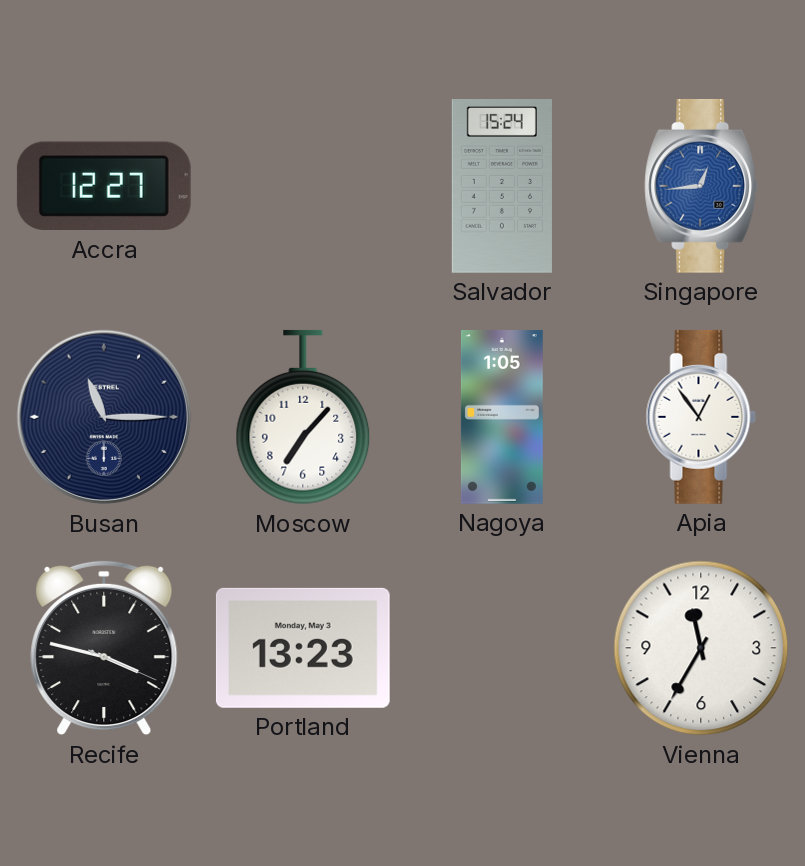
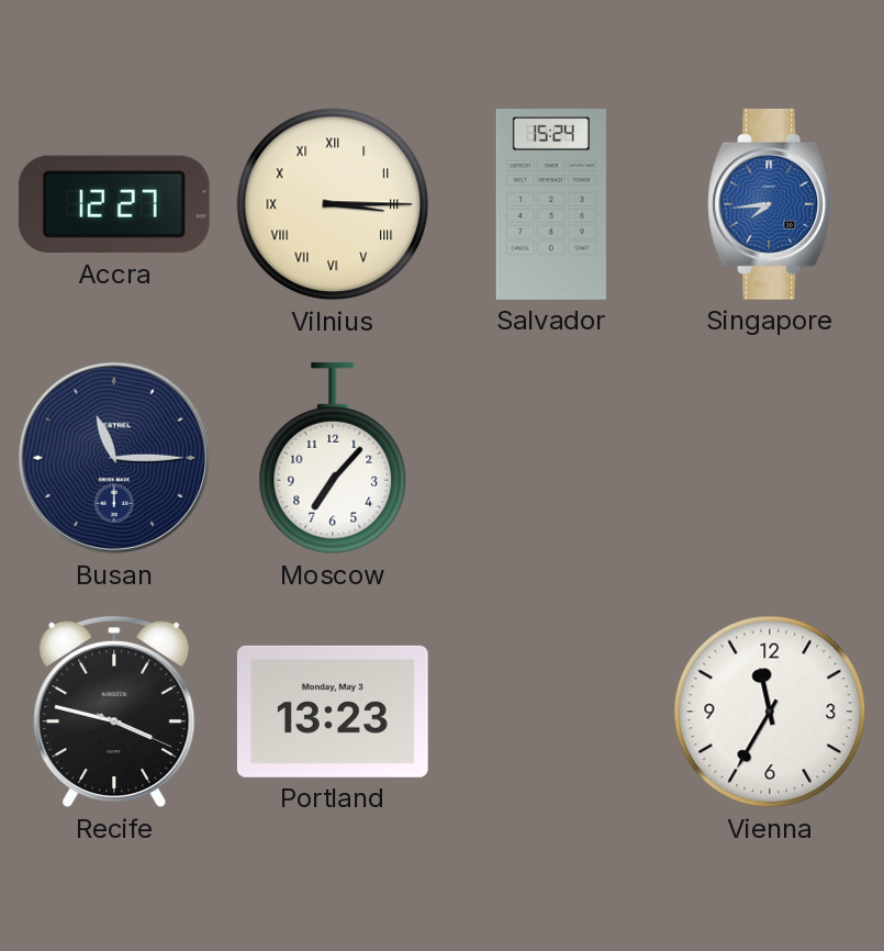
Vilnius: none -> 3:15 (333, 204)
Singapore: 12:44 -> 7:44 (771, 204)
Nagoya: 1:05 -> none (502, 418)
Apia: 12:54 -> none (701, 417)
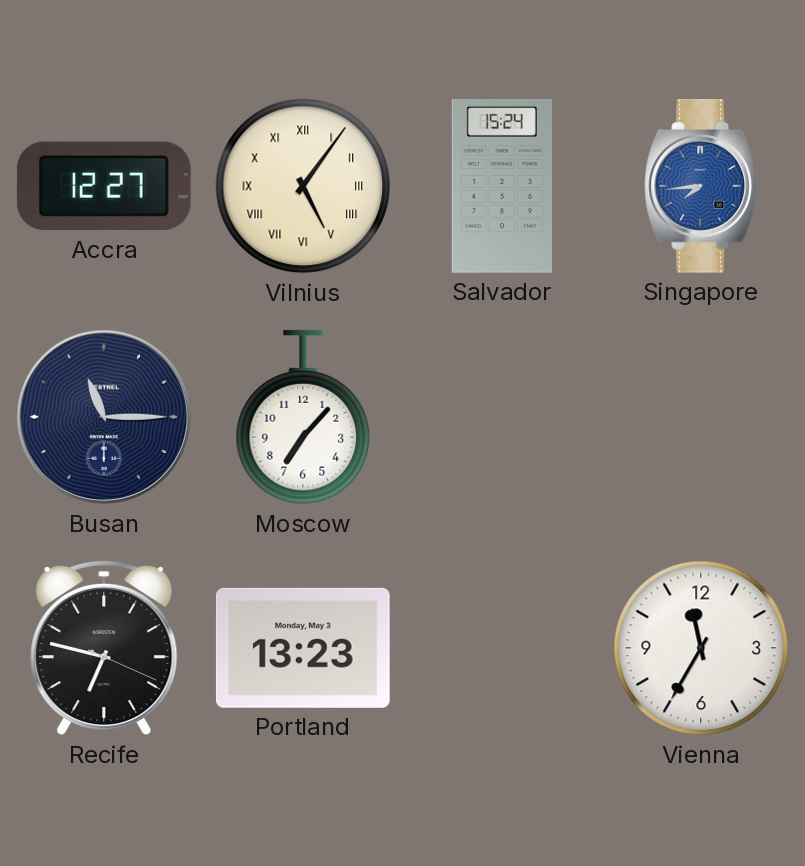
Vilnius: 3:15 -> 5:06 (303, 186)
Recife: 3:47 -> 6:47 (104, 648)
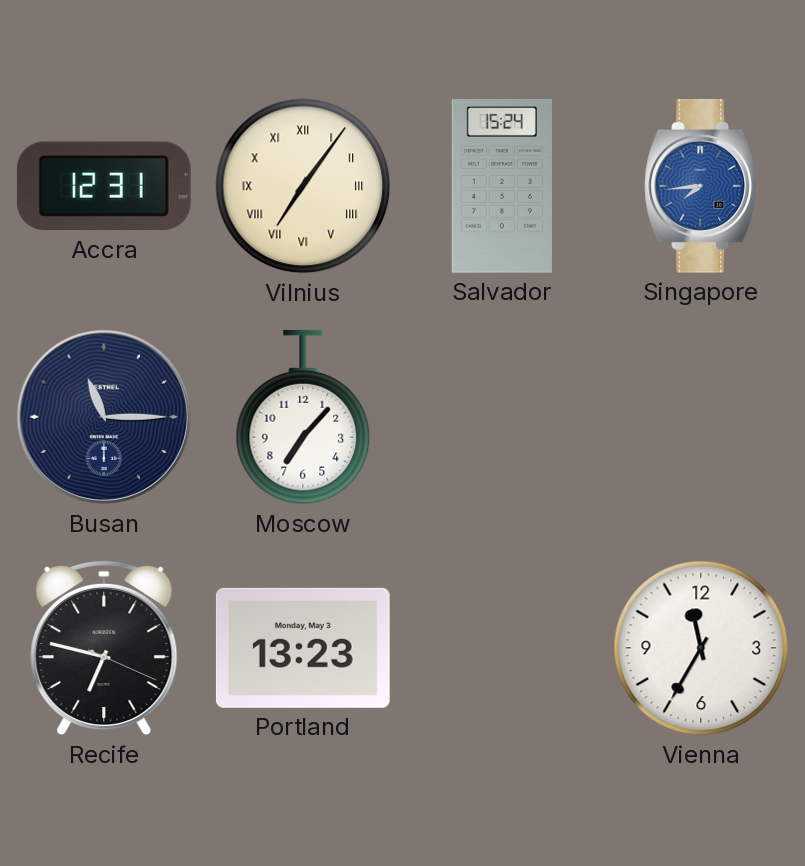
Accra: 12:27 -> 12:31 (104, 186)
Vilnius: 5:06 -> 7:06 (303, 186)
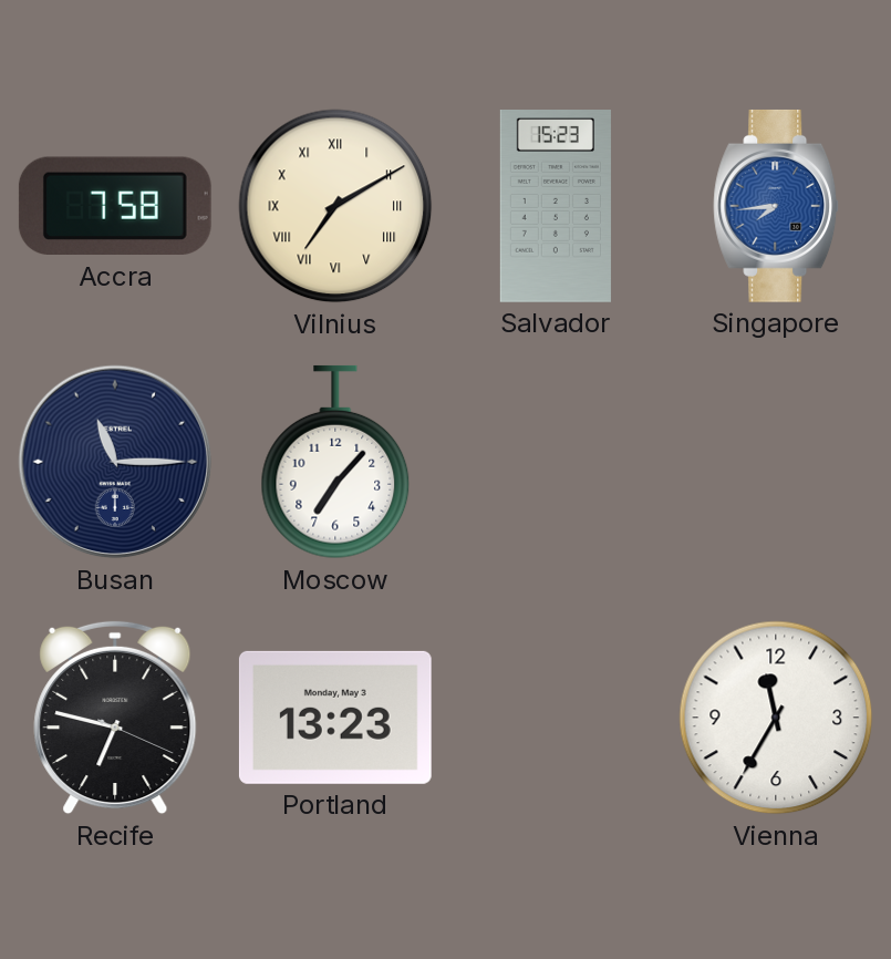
Accra: 12:31 -> 7:58 (115, 206)
Vilnius: 7:06 -> 7:10 (335, 206)
Salvador: 15:24 -> 15:23 (556, 207)
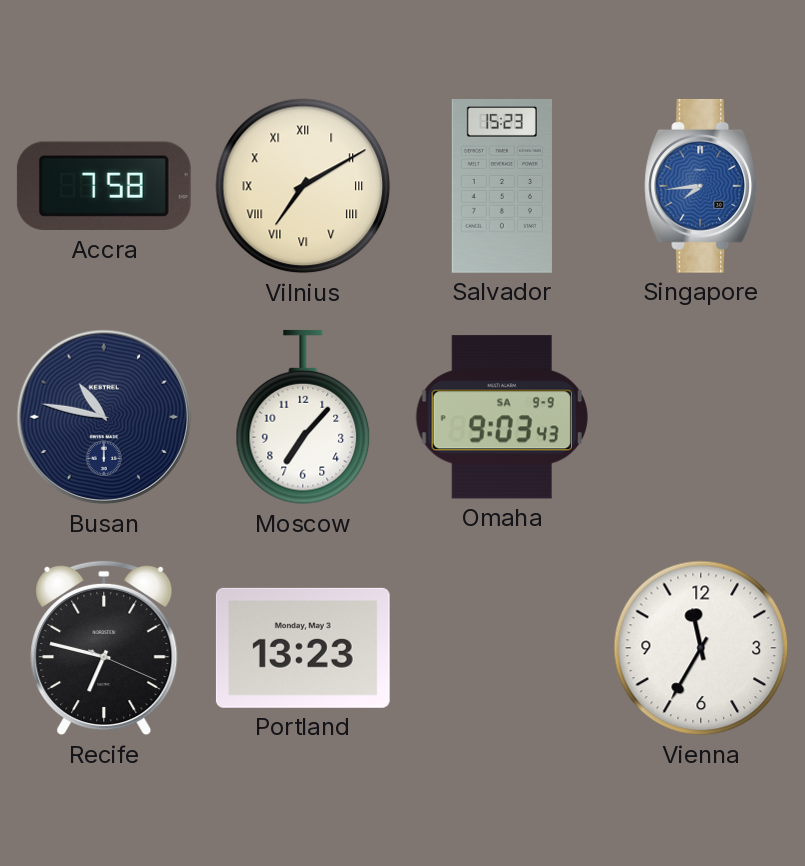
Busan: 11:15 -> 10:47 (104, 417)
Omaha: none -> 9:03 (502, 417)
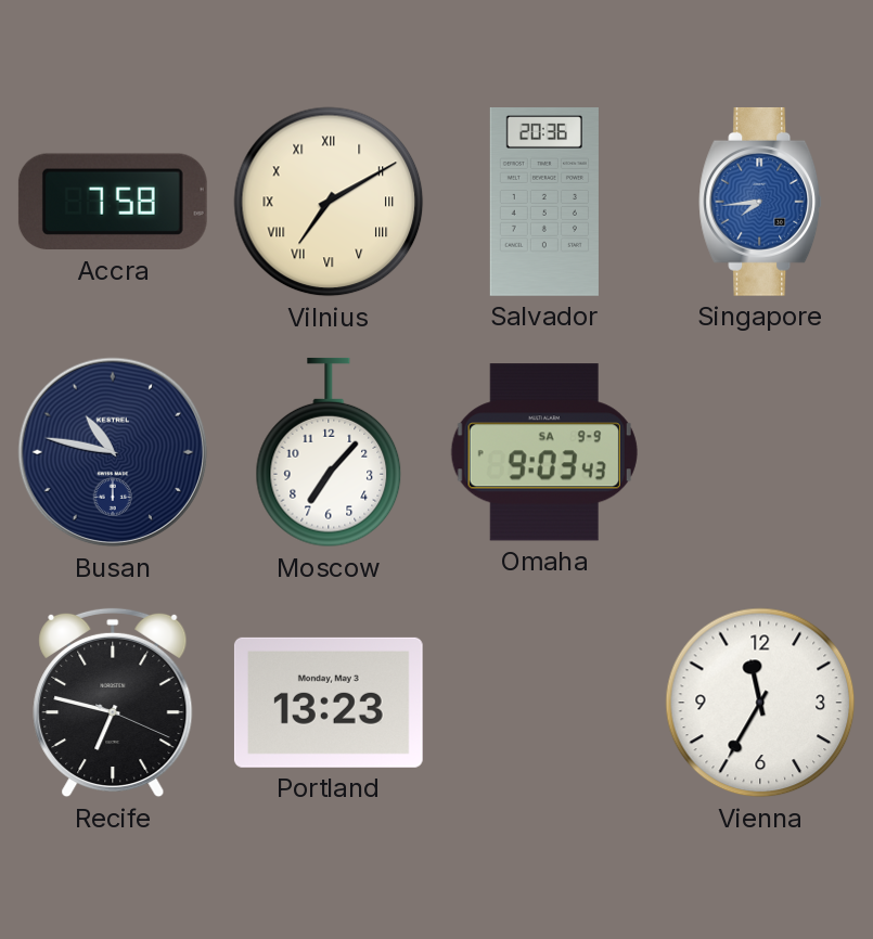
Salvador: 15:23 -> 20:36 (544, 203)
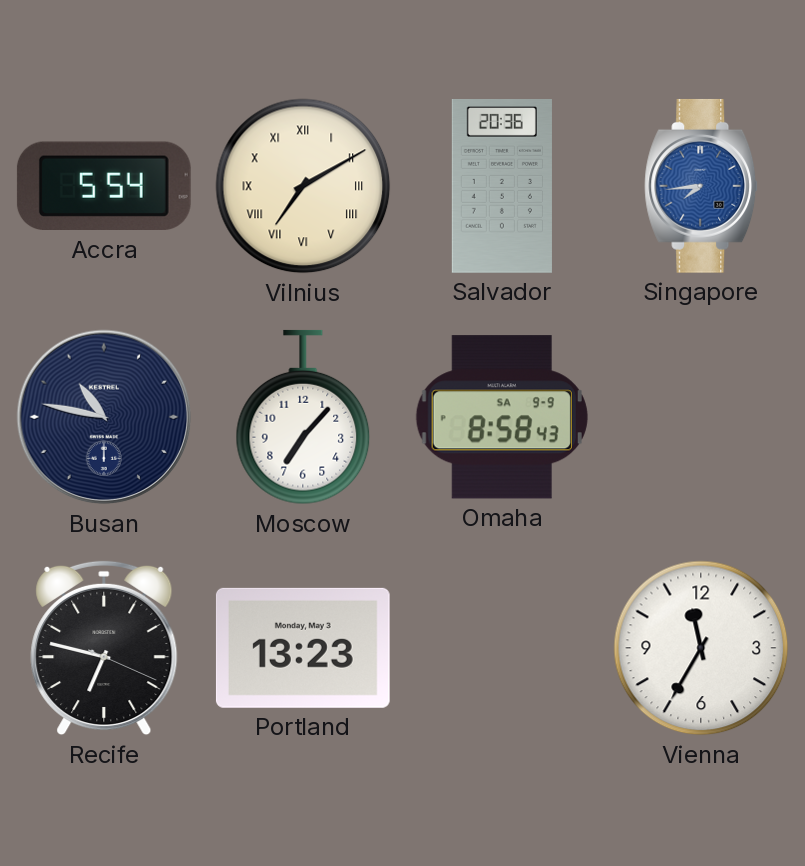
Accra: 7:58 -> 5:54 (104, 186)
Omaha: 9:03 -> 8:58 (502, 417)
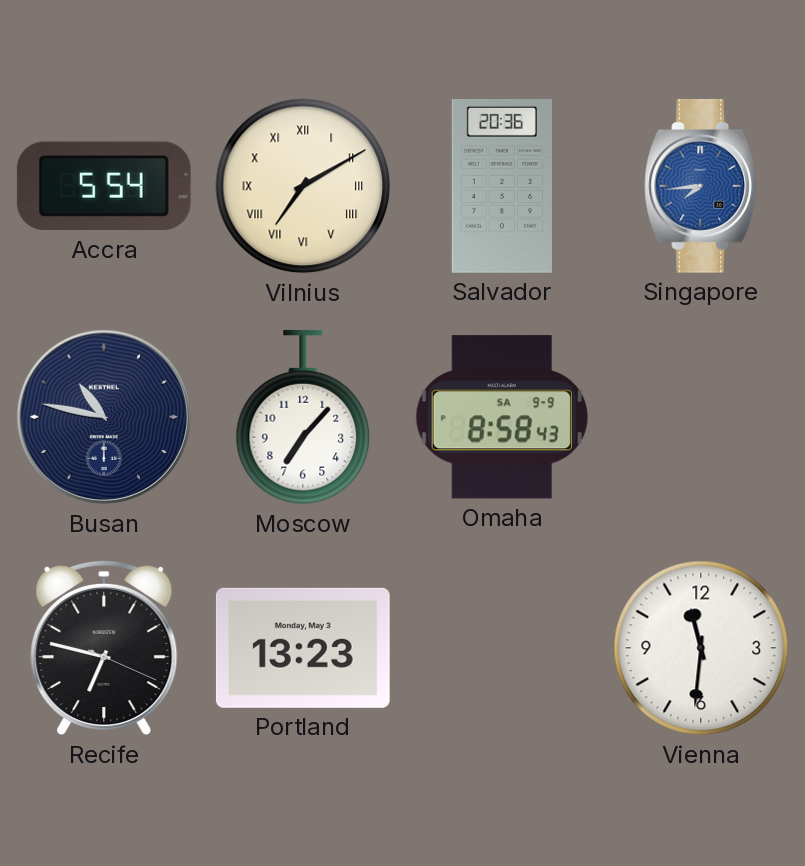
Vienna: 11:35 -> 11:31 (701, 648)
